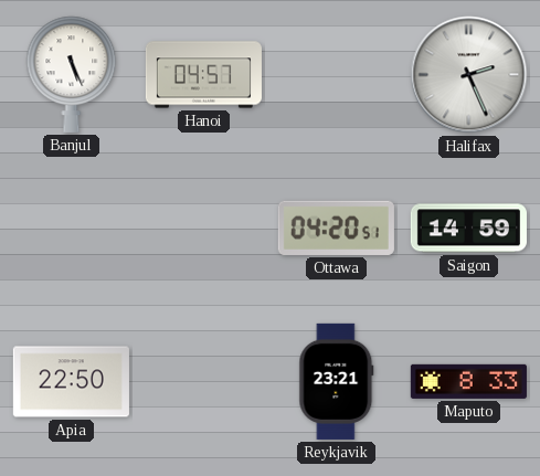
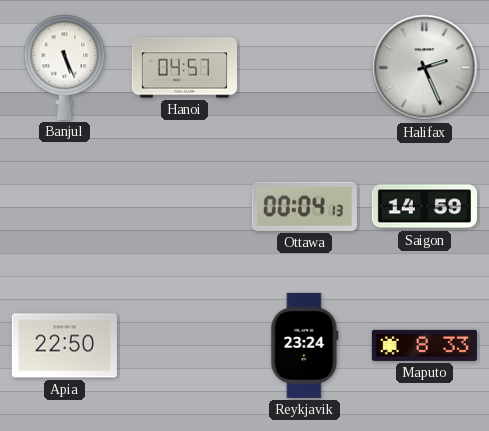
Ottawa: 04:20 -> 00:04 (304, 206)
Reykjavik: 23:21 -> 23:24 (305, 345)
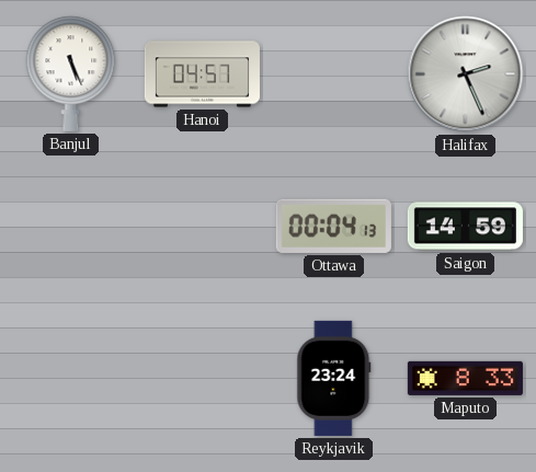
Apia: 22:50 -> none (64, 346)
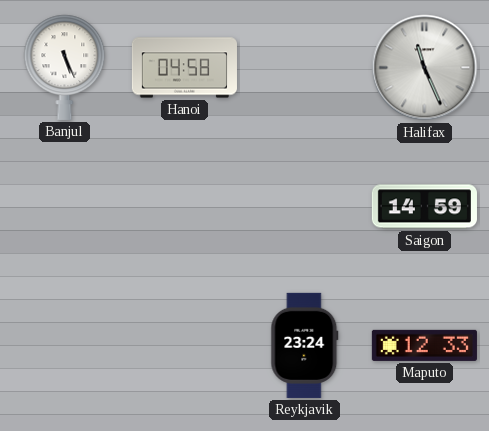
Hanoi: 04:57 -> 04:58 (184, 68)
Halifax: 2:26 -> 11:26 (425, 68)
Ottawa: 00:04 -> none (333, 226)
Maputo: 8:33 -> 12:33 (424, 345)
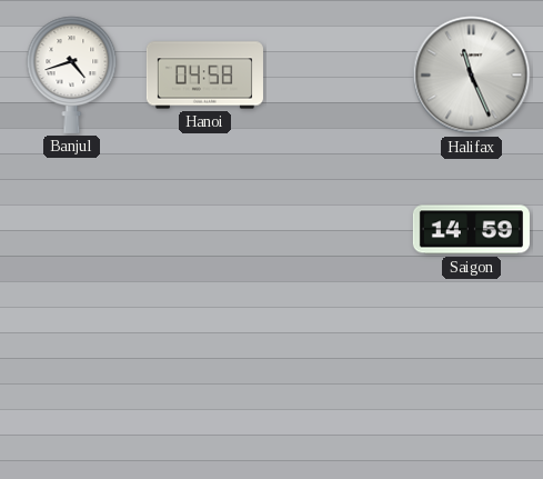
Banjul: 5:26 -> 4:42 (72, 74)
Reykjavik: 23:24 -> none (305, 345)
Maputo: 12:33 -> none (424, 345)
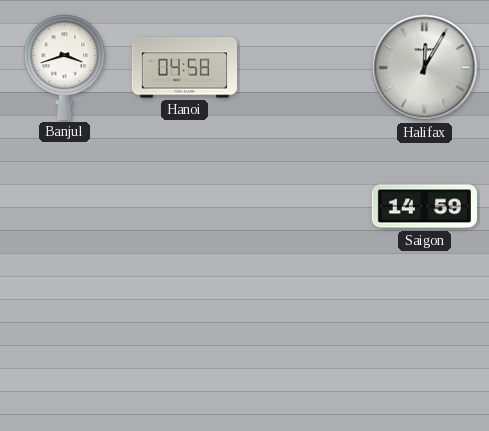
Banjul: 4:42 -> 3:42 (65, 67)
Halifax: 11:26 -> 12:05 (425, 68)
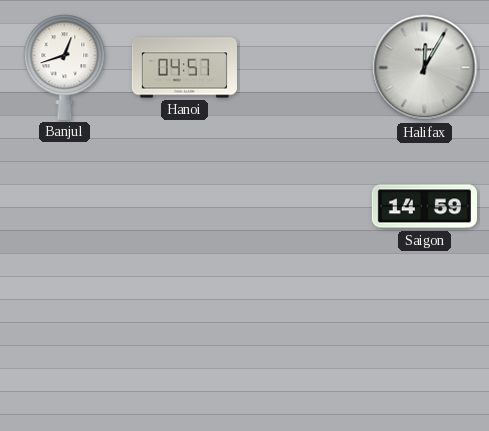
Banjul: 3:42 -> 12:42 (65, 67)
Hanoi: 04:58 -> 04:57 (184, 68)
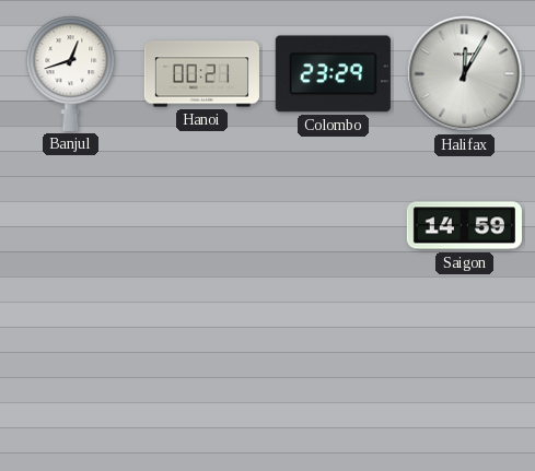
Hanoi: 04:57 -> 00:21 (201, 74)
Colombo: none -> 23:29 (333, 74)
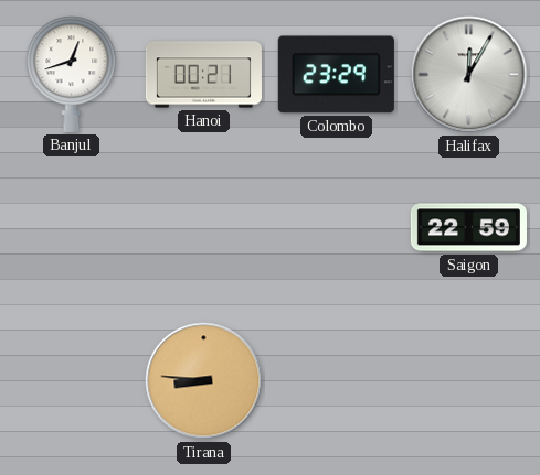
Saigon: 14:59 -> 22:59 (468, 228)
Tirana: none -> 8:46 (204, 381)
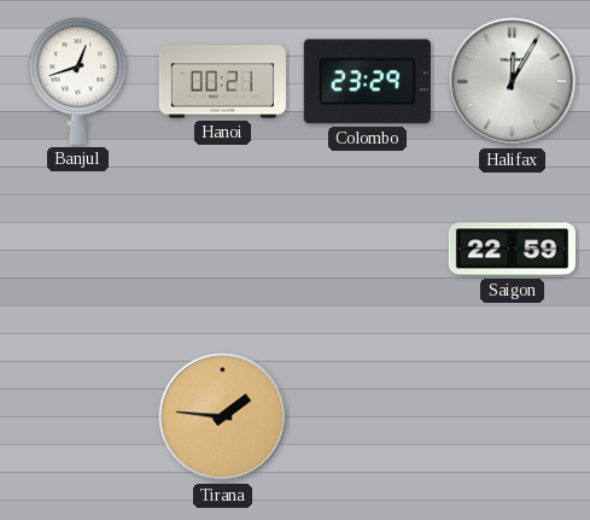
Tirana: 8:46 -> 1:46 (223, 417)
